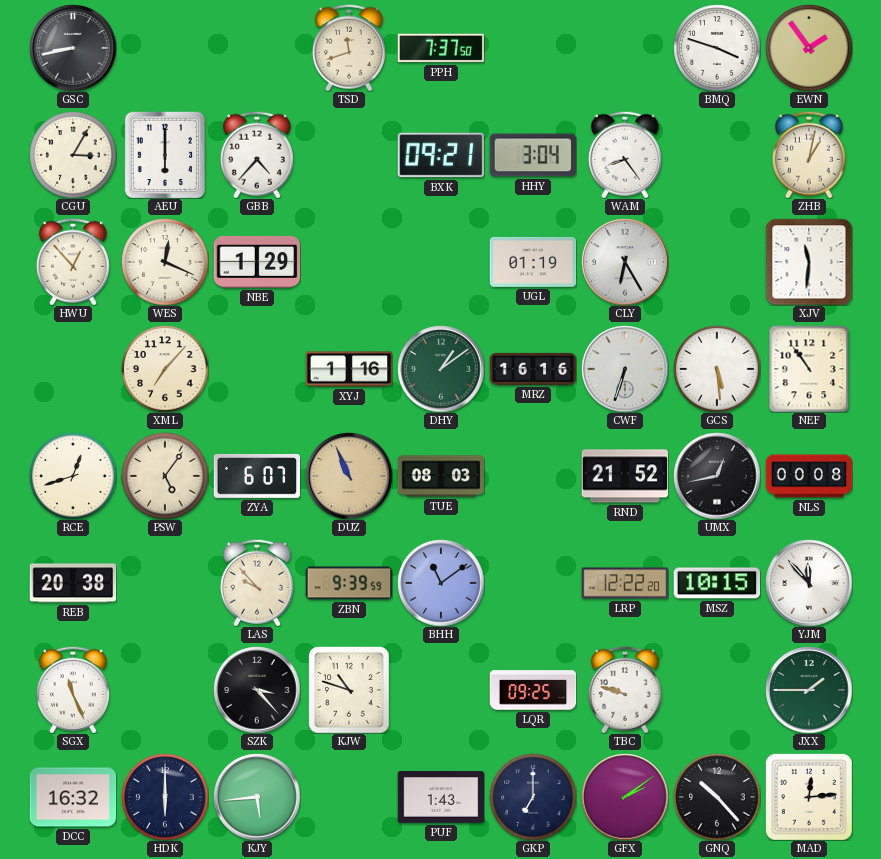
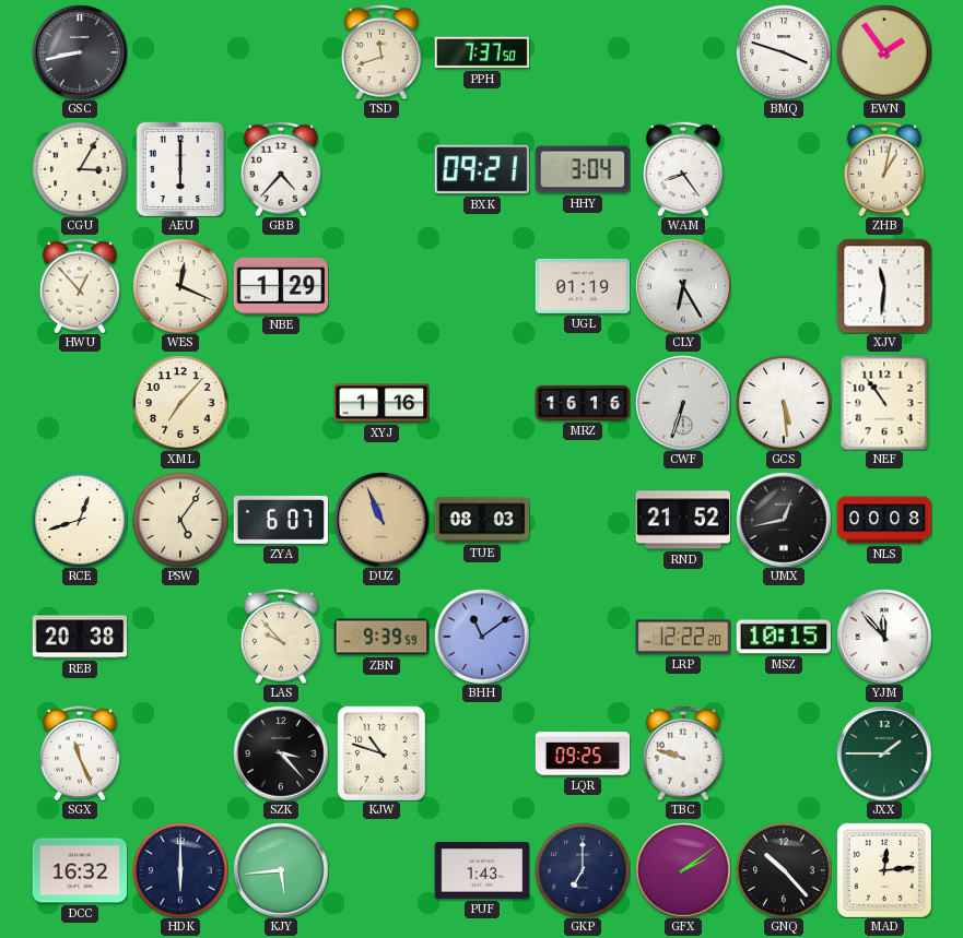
DHY: 1:09 -> none (441, 369)
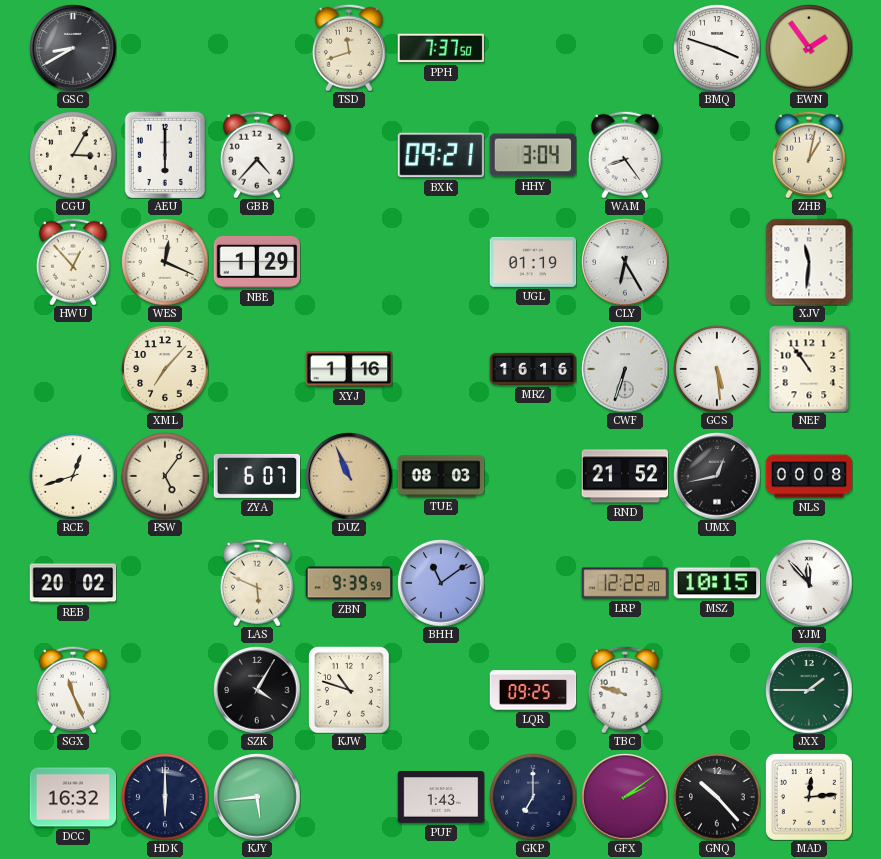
GSC: 8:43 -> 8:40 (73, 48)
REB: 20:38 -> 20:02 (73, 583)
LAS: 9:53 -> 5:49 (257, 583)
SZK: 3:23 -> 4:05 (257, 690)
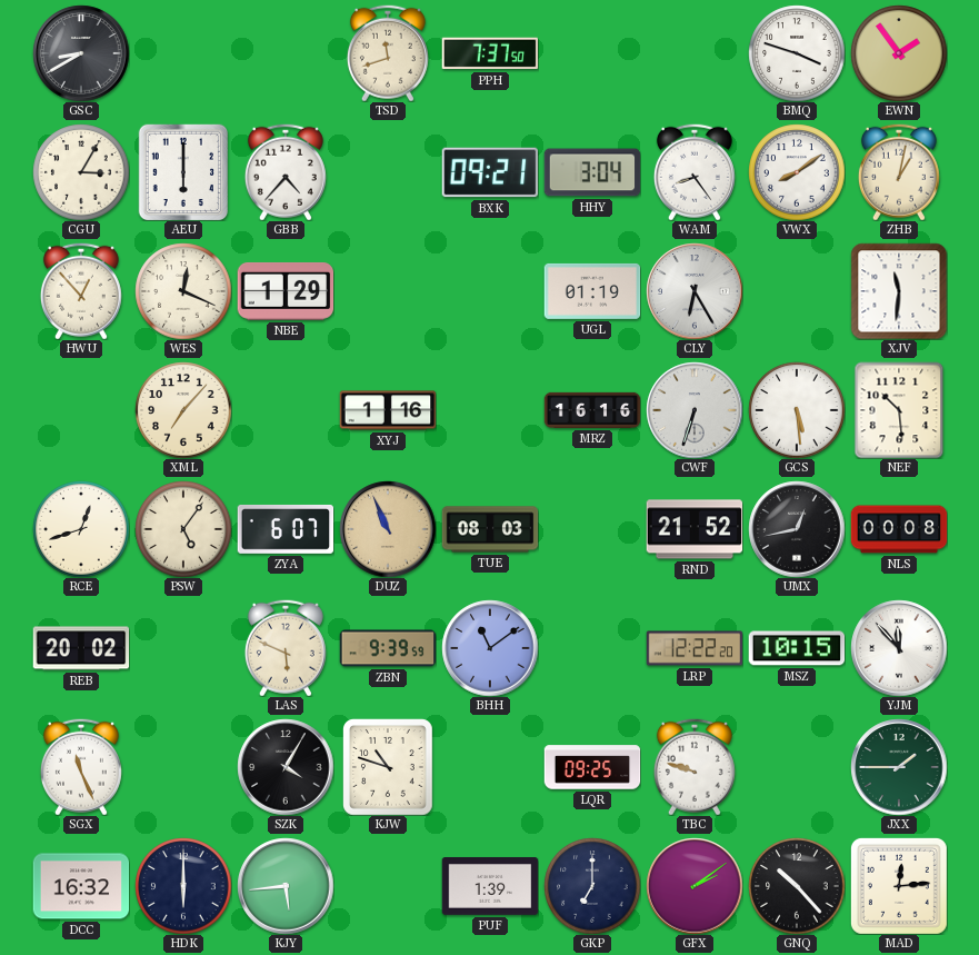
VWX: none -> 8:09 (797, 172)
NEF: 10:54 -> 10:29 (899, 410)
PUF: 1:43 -> 1:39 (490, 887)
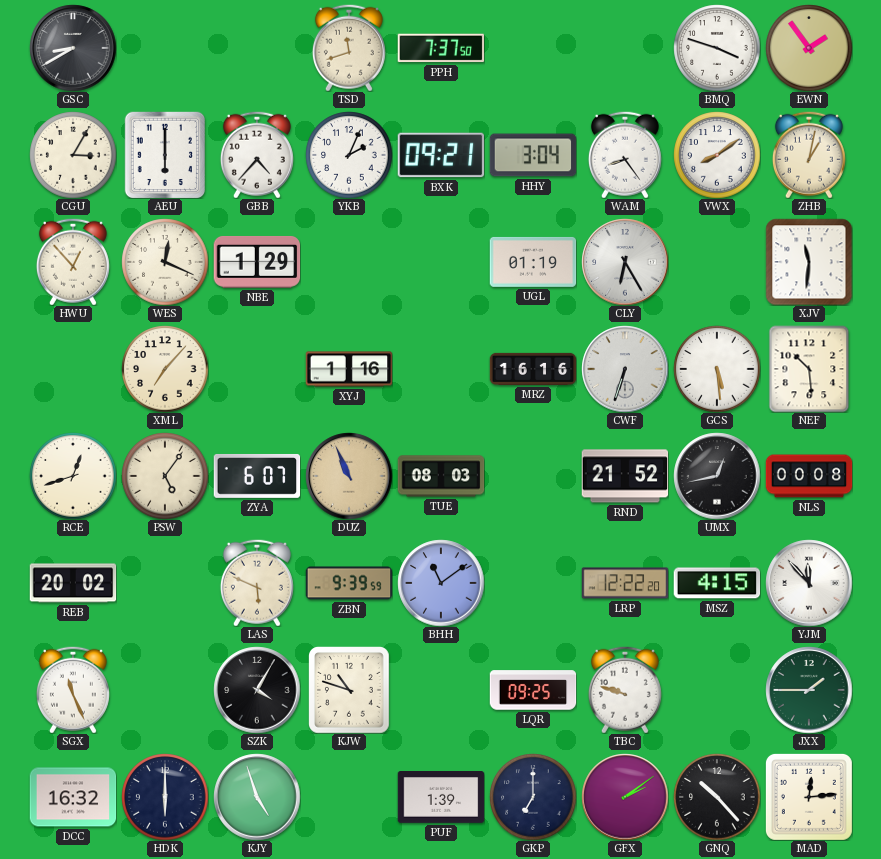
YKB: none -> 2:04 (349, 155)
MSZ: 10:15 -> 4:15 (717, 583)
KJY: 5:44 -> 4:57 (257, 797)
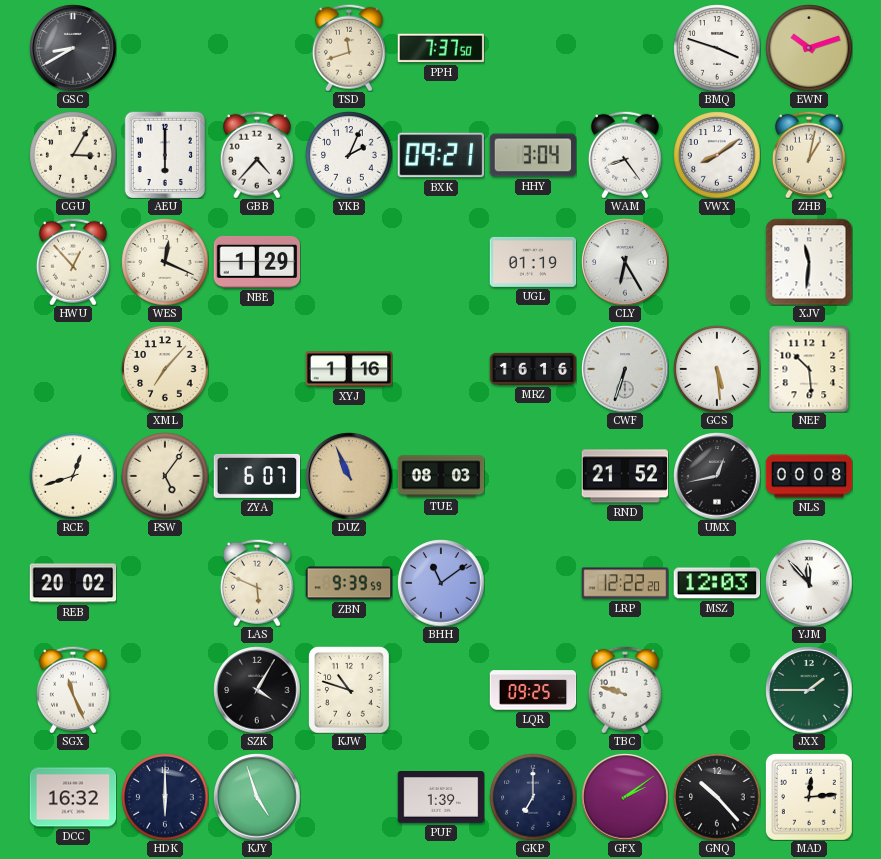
EWN: 1:54 -> 10:12 (809, 48)
MSZ: 4:15 -> 12:03 (717, 583)
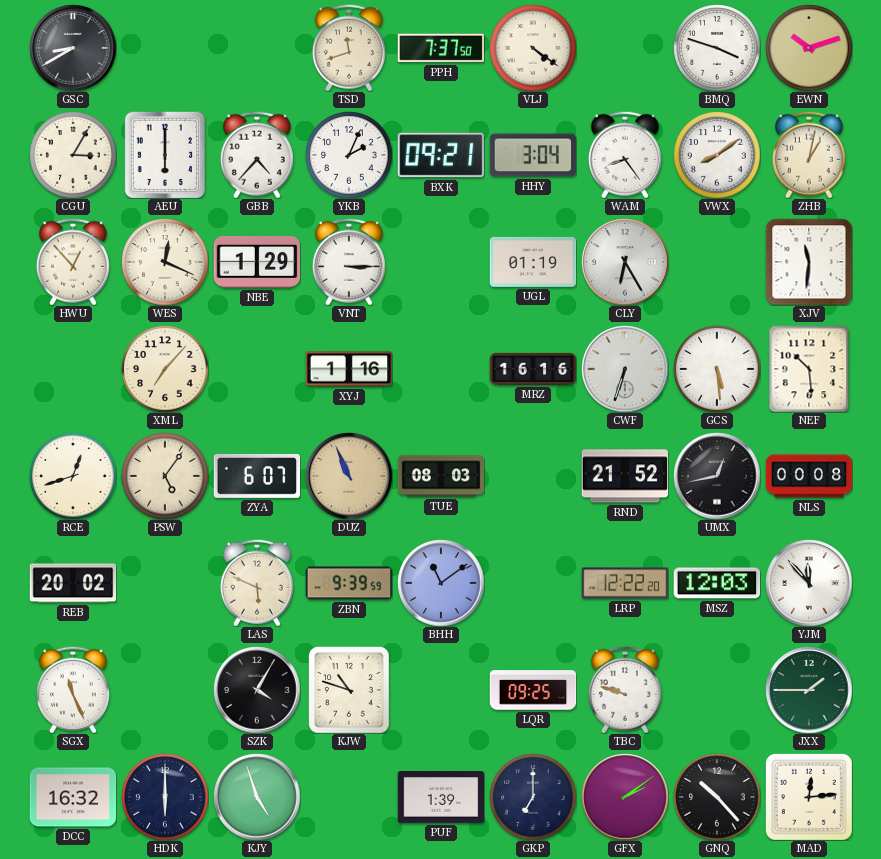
VLJ: none -> 4:21 (533, 48)
VNT: none -> 3:15 (349, 262)
